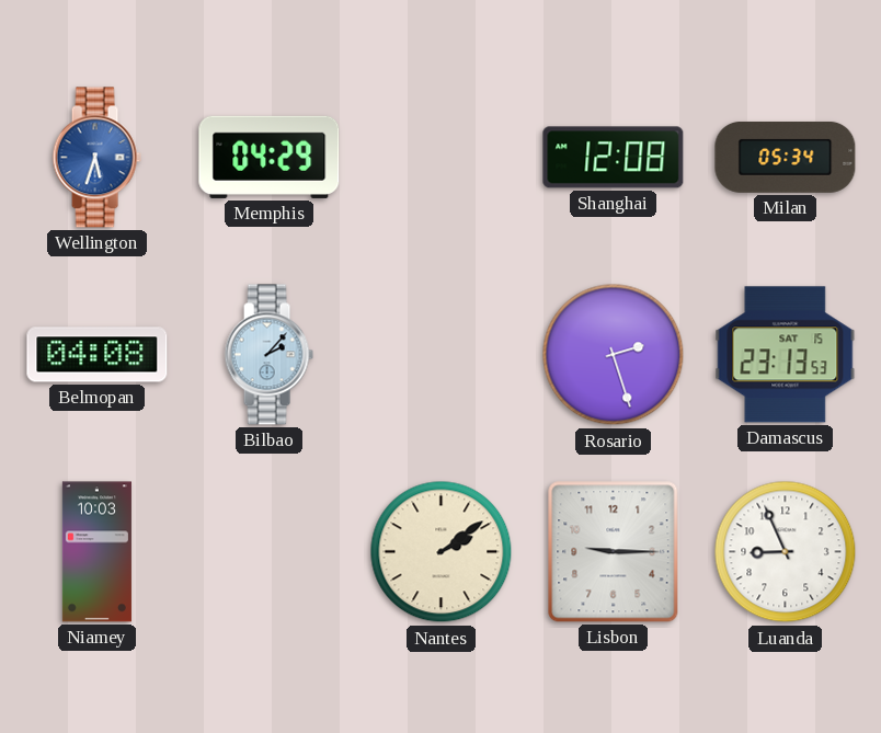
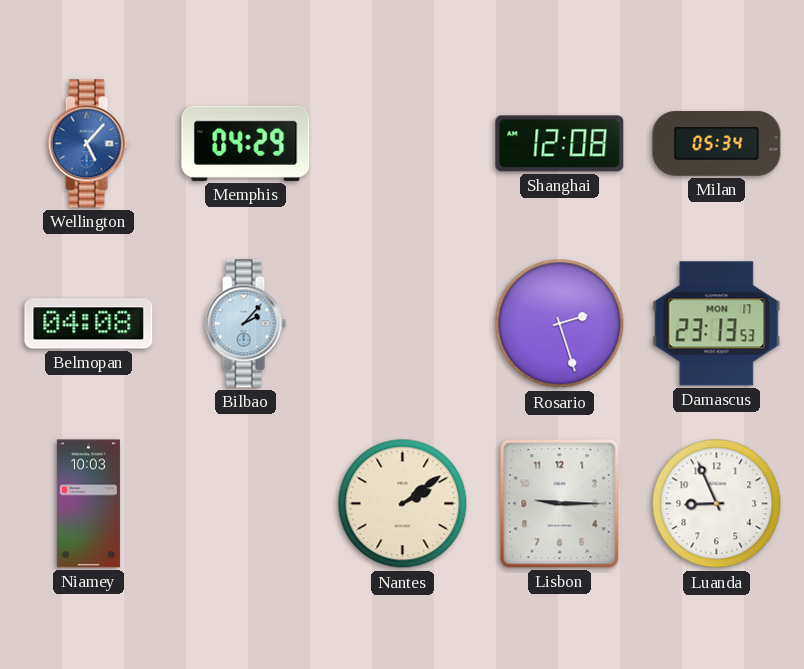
Wellington: 5:33 -> 5:07 (88, 144)
Damascus date: SAT 15 -> MON 17 (717, 324)
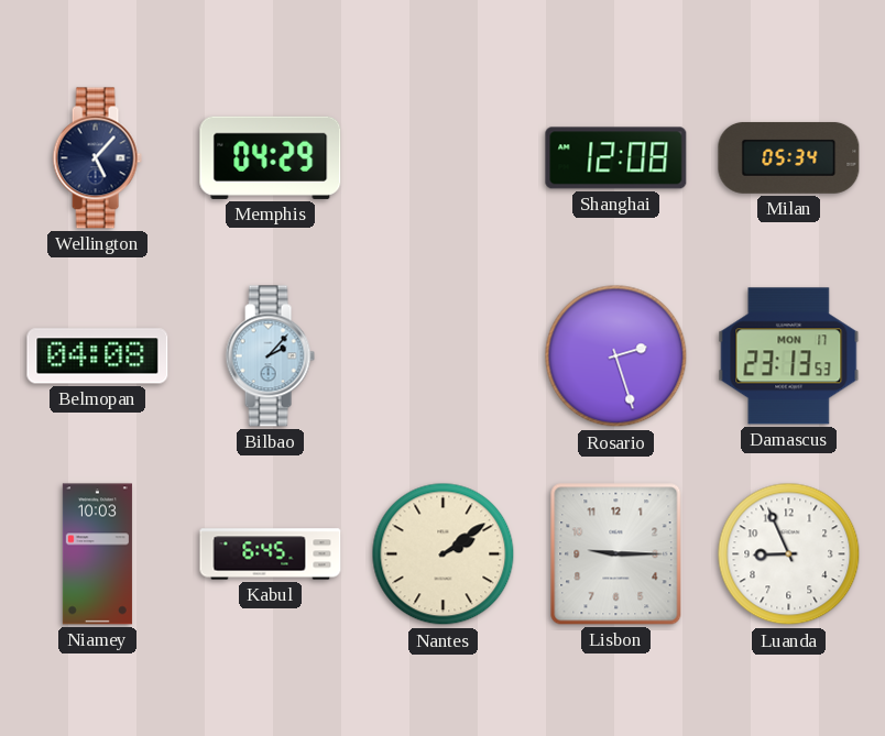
Wellington dial: blue -> navy (97, 158)
Kabul: none -> 6:45 (271, 554)
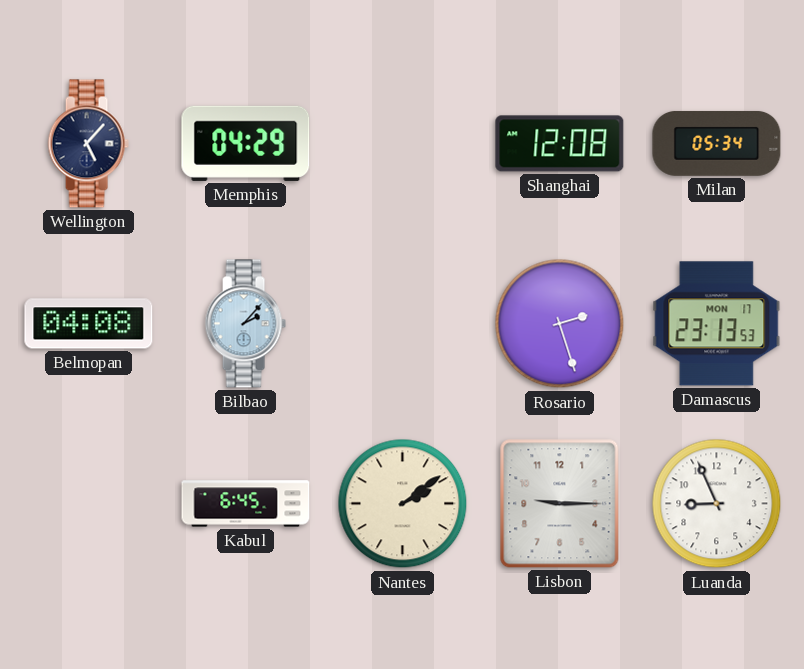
Niamey: 10:03 -> none (97, 554)
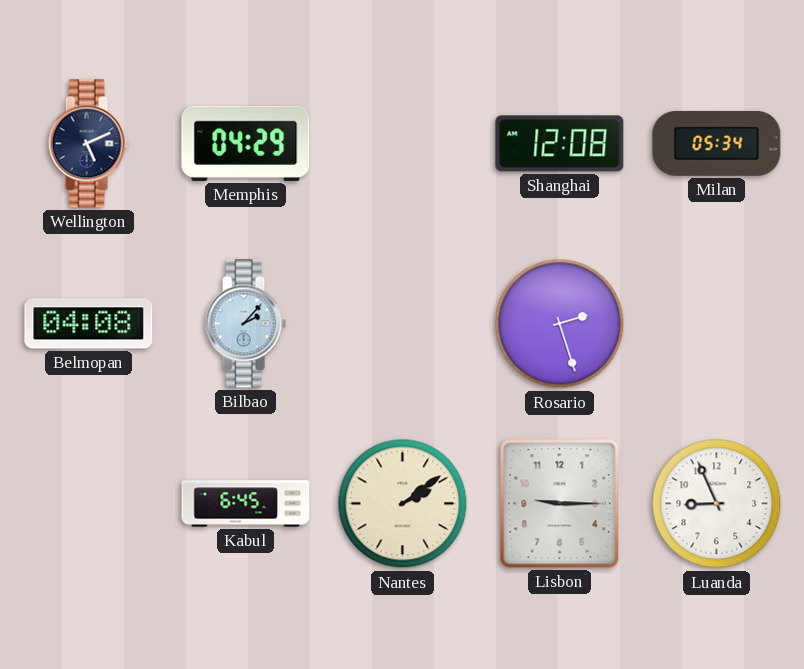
Wellington: 5:07 -> 5:11 (88, 144)
Damascus: 23:13 -> none (717, 324)
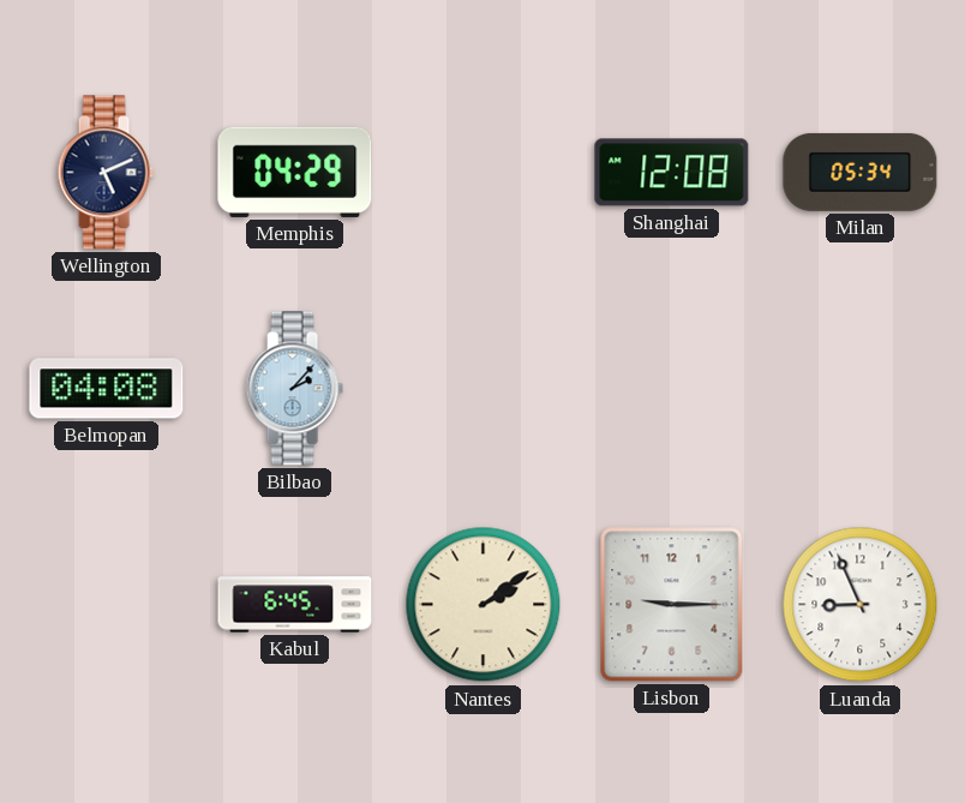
Rosario: 2:27 -> none (560, 324)
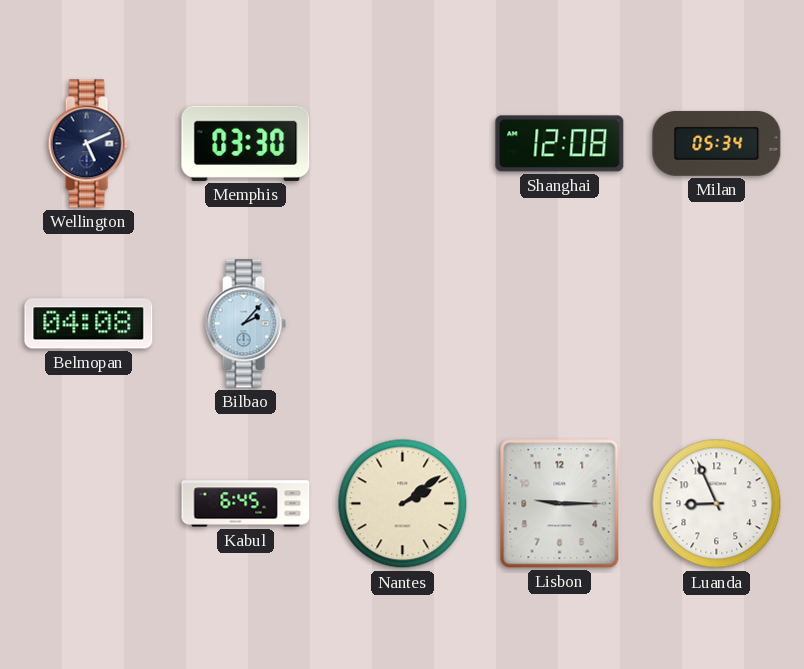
Memphis: 04:29 -> 03:30 (246, 143)
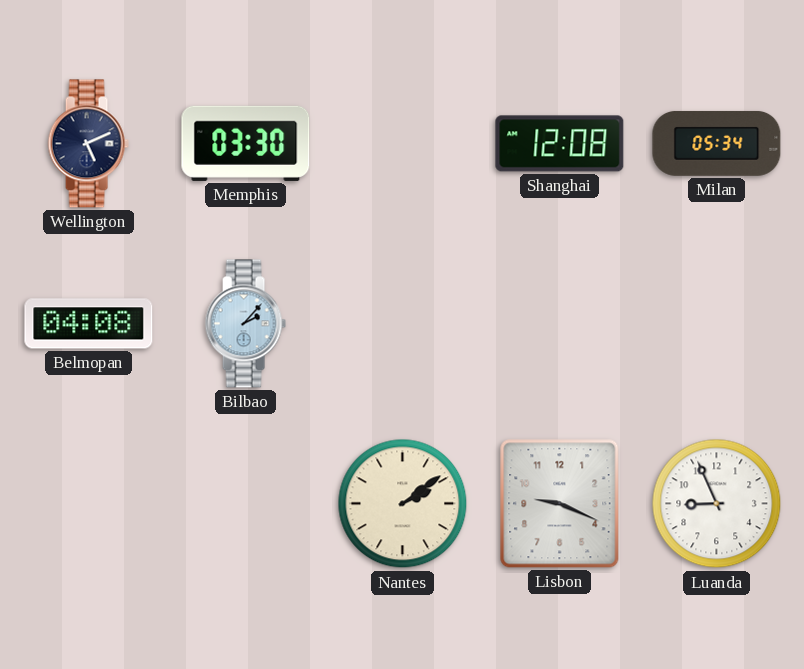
Kabul: 6:45 -> none (246, 504)
Lisbon: 9:15 -> 9:19 (560, 504)
